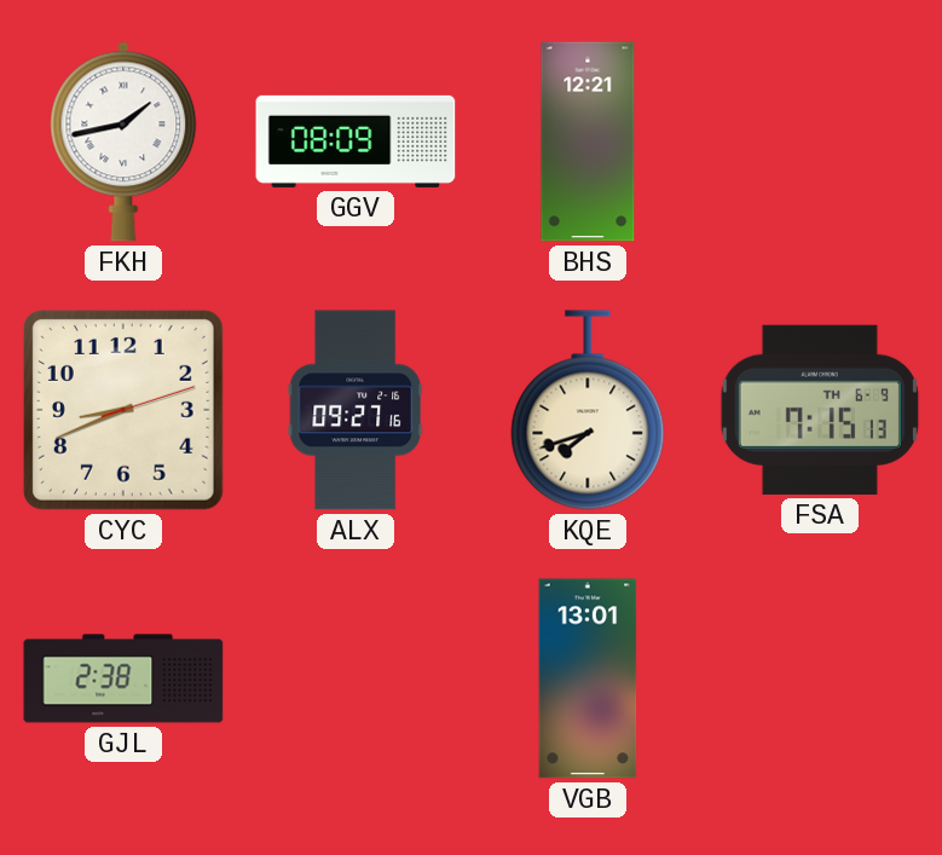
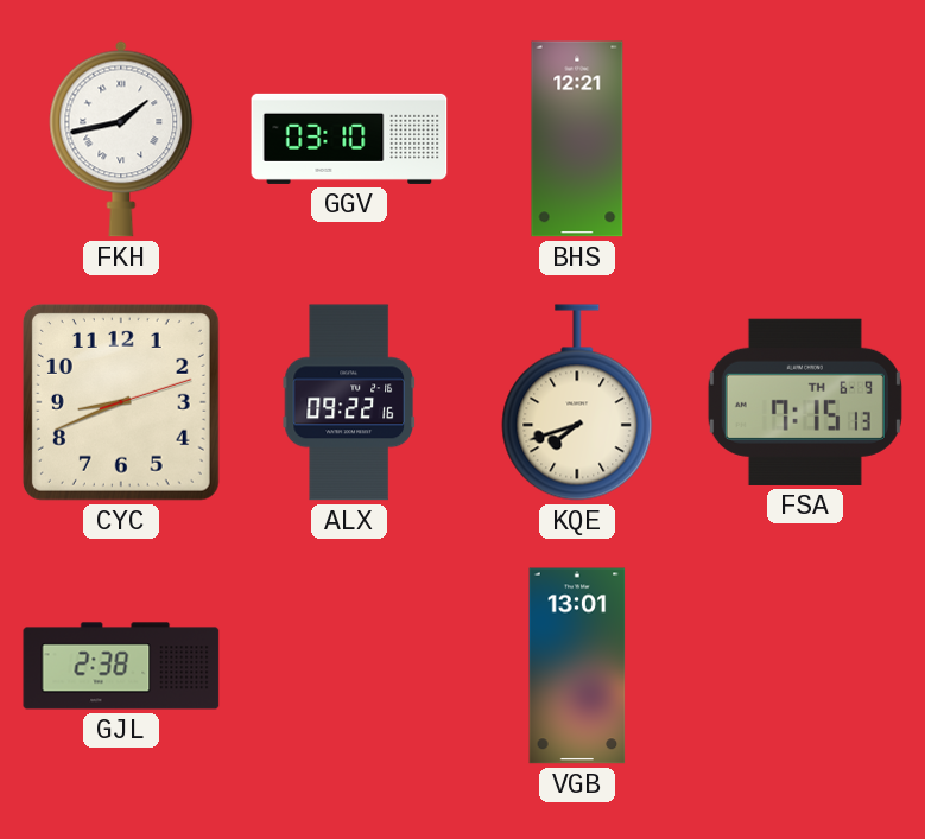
GGV: 08:09 -> 03:10 (349, 139)
ALX: 09:27 -> 09:22 (349, 402)
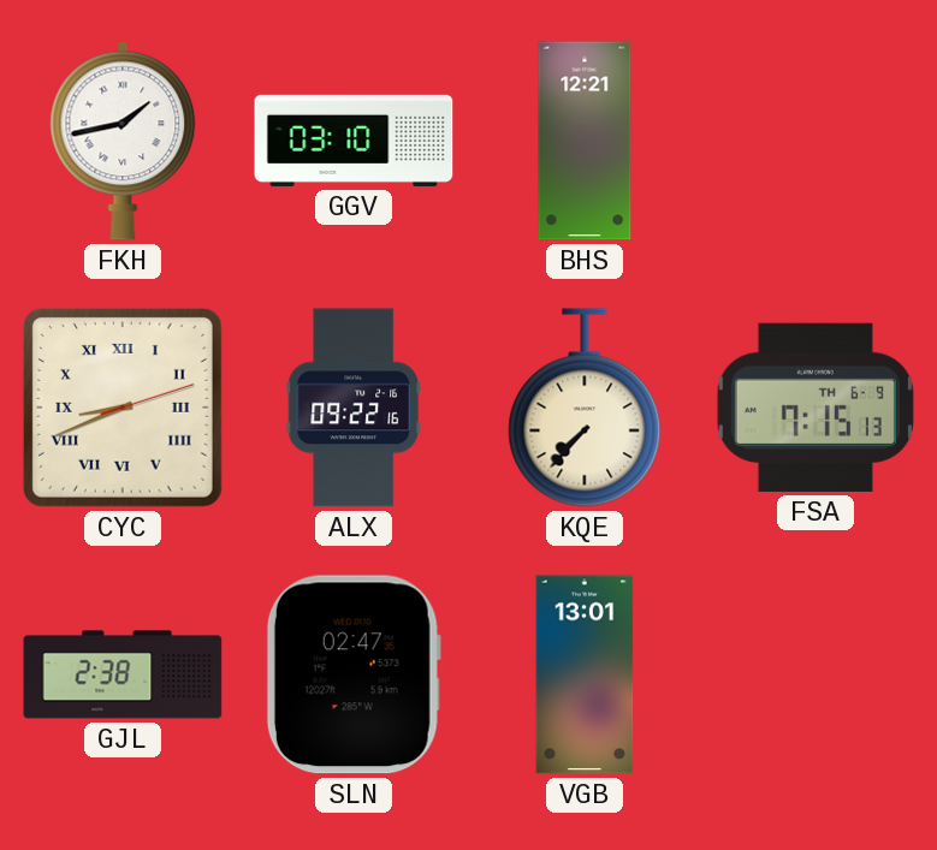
CYC numerals: Arabic -> Roman (123, 408)
KQE: 7:42 -> 7:37 (585, 408)
SLN: none -> 02:47 (354, 674)
